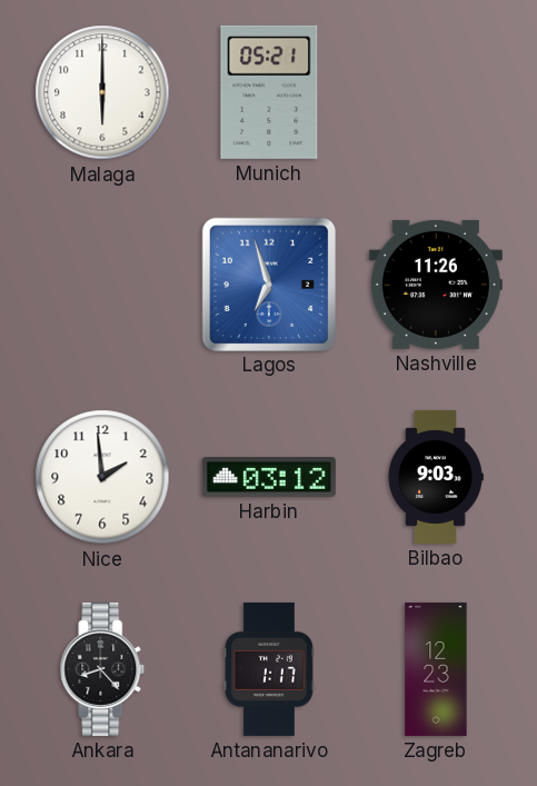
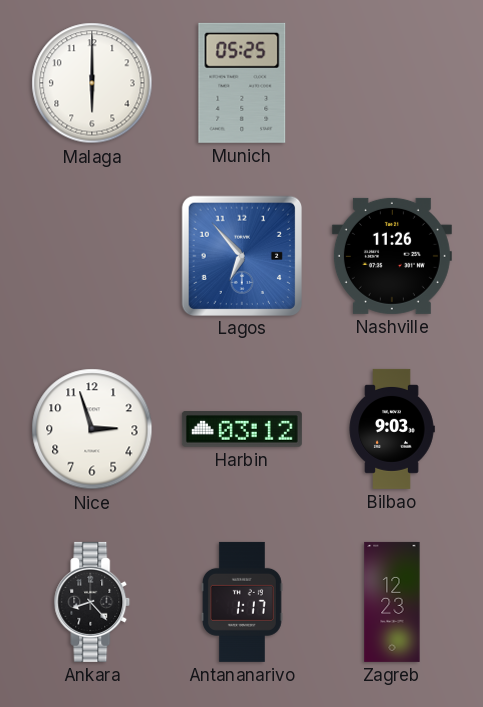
Munich: 05:21 -> 05:25 (242, 83)
Lagos: 6:57 -> 6:53 (241, 255)
Nice: 1:59 -> 2:57 (92, 429)
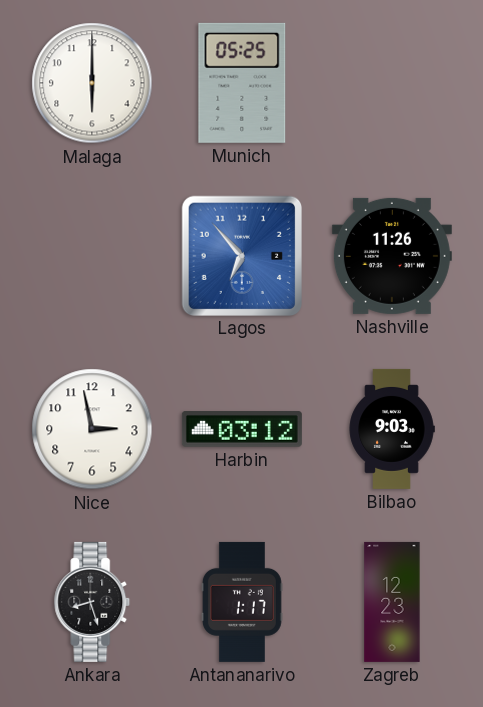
Nice: 2:57 -> 2:58 (92, 429)
Ankara: 8:23 -> 8:27 (92, 602)
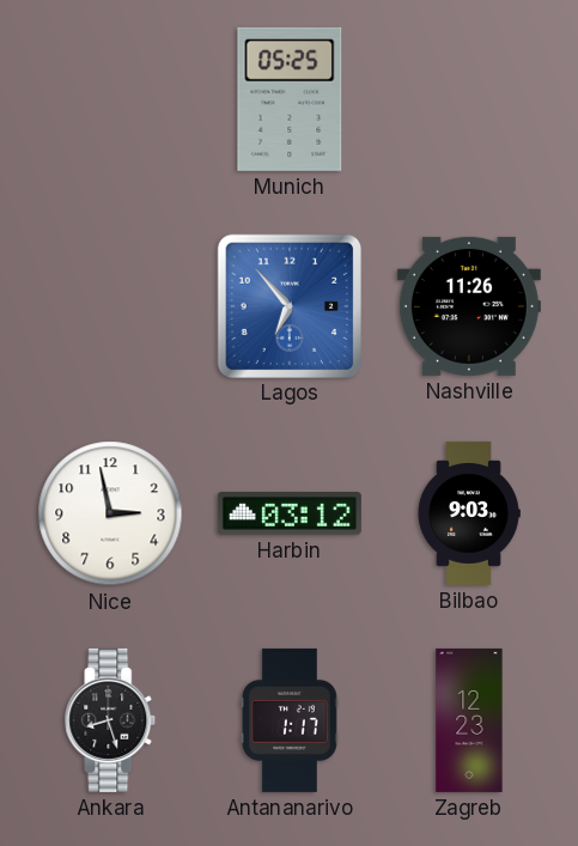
Malaga: 6:00 -> none (92, 83)
